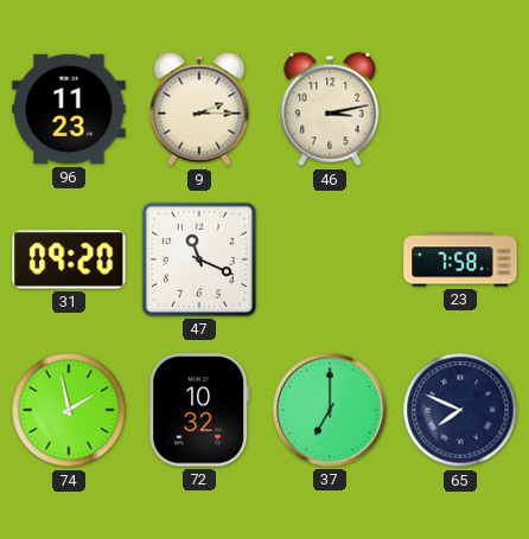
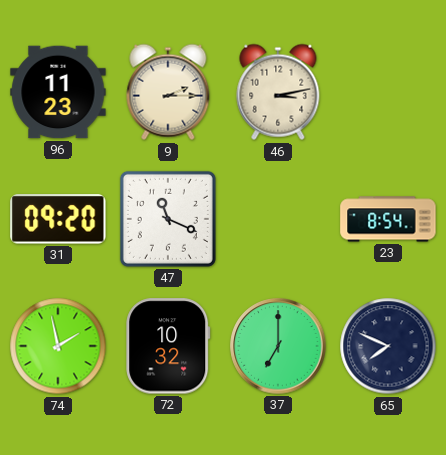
23: 7:58 -> 8:54 (388, 219)
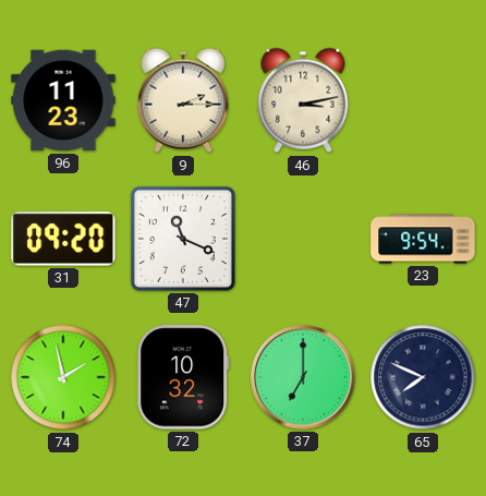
23: 8:54 -> 9:54 (423, 239)
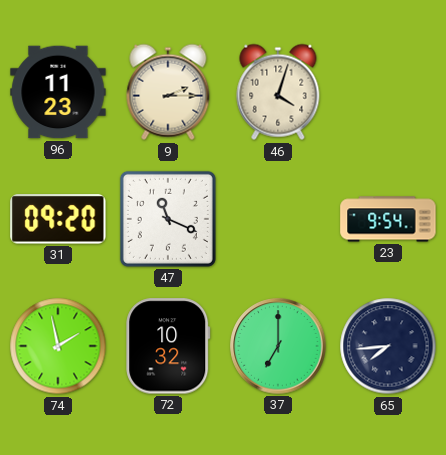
46: 3:13 -> 4:03 (278, 92)
65: 7:49 -> 7:44 (388, 346)
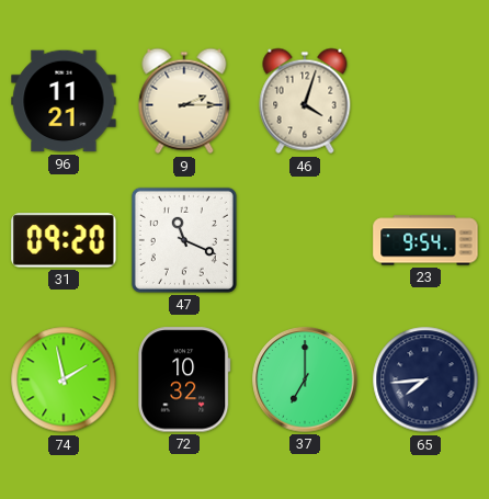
96: 11:23 -> 11:21 (64, 101)
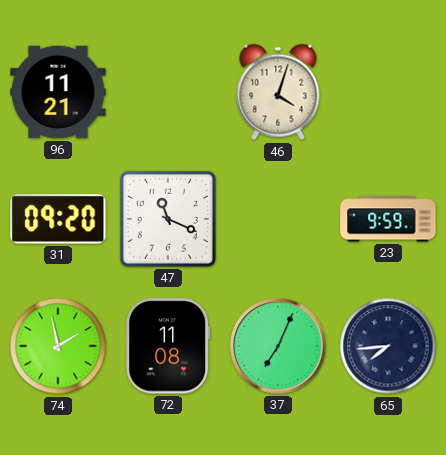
9: 2:15 -> none (184, 101)
23: 9:54 -> 9:59 (388, 219)
72: 10:32 -> 11:08 (168, 346)
37: 7:00 -> 7:04 (278, 346)
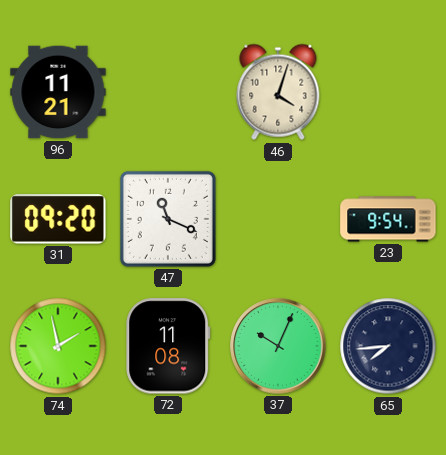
23: 9:59 -> 9:54 (388, 219)
37: 7:04 -> 10:04 (278, 346)
